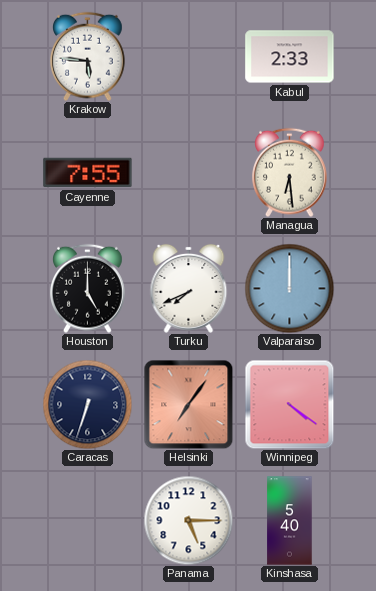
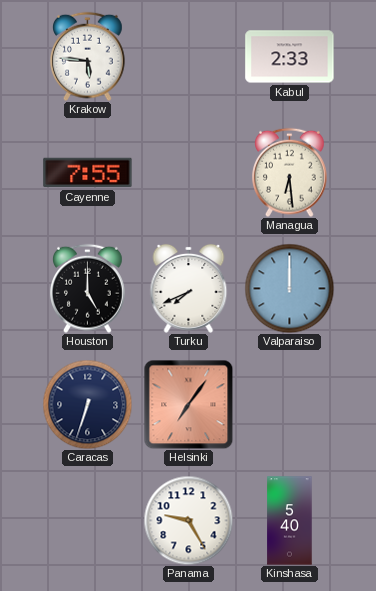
Winnipeg: 4:21 -> none (289, 404)
Panama: 5:15 -> 9:25 (188, 520)
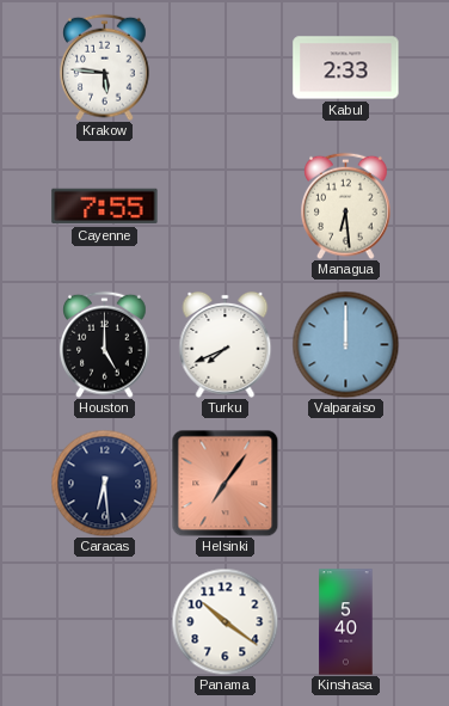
Caracas: 6:33 -> 6:29 (104, 483)
Panama: 9:25 -> 10:21 (224, 621)
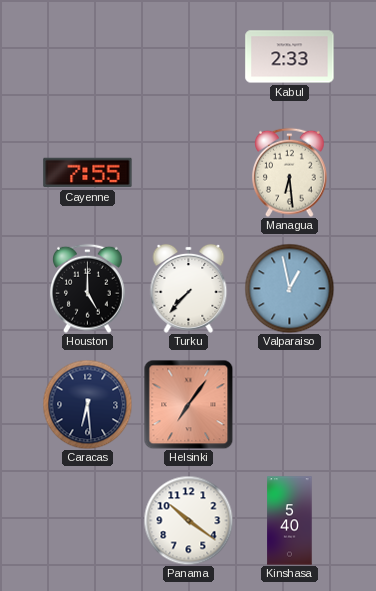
Krakow: 5:46 -> none (105, 67)
Turku: 7:41 -> 7:37 (189, 288)
Valparaiso: 12:00 -> 12:58 (289, 288)
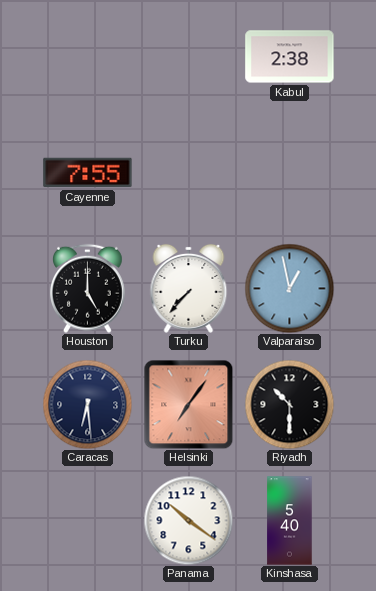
Kabul: 2:33 -> 2:38 (290, 57)
Managua: 6:29 -> none (290, 172)
Riyadh: none -> 10:30 (289, 404)
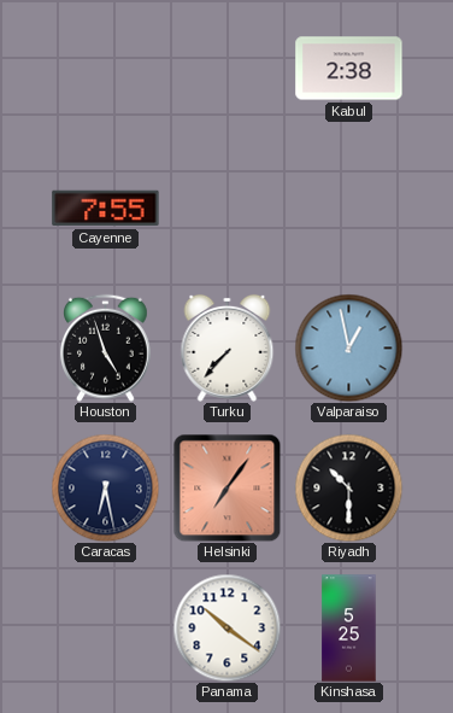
Houston: 5:00 -> 4:57 (106, 347)
Caracas: 6:29 -> 6:28 (105, 487)
Kinshasa: 5:40 -> 5:25 (349, 629)
